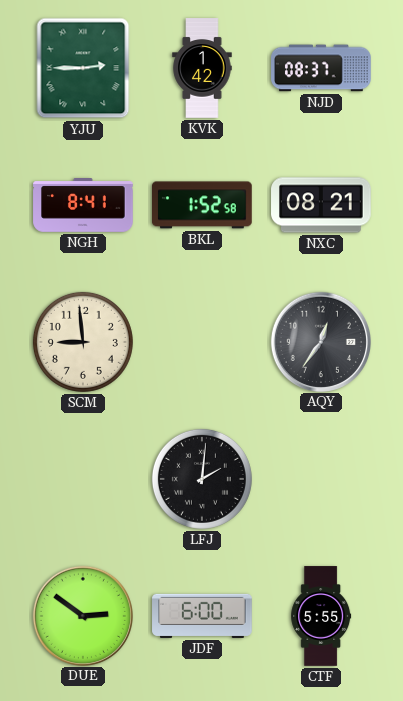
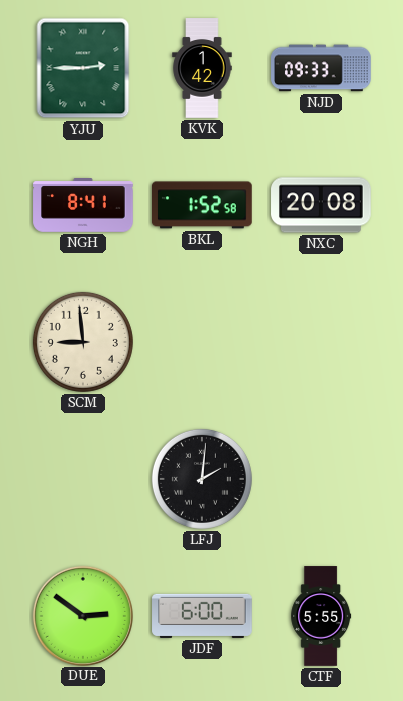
NJD: 08:37 -> 09:33 (321, 68)
NXC: 08:21 -> 20:08 (321, 205)
AQY: 12:36 -> none (320, 341)
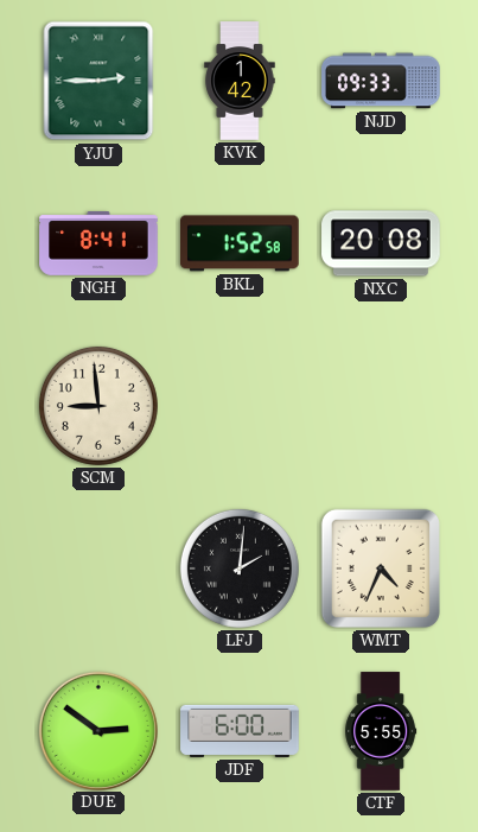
WMT: none -> 4:34 (381, 569)
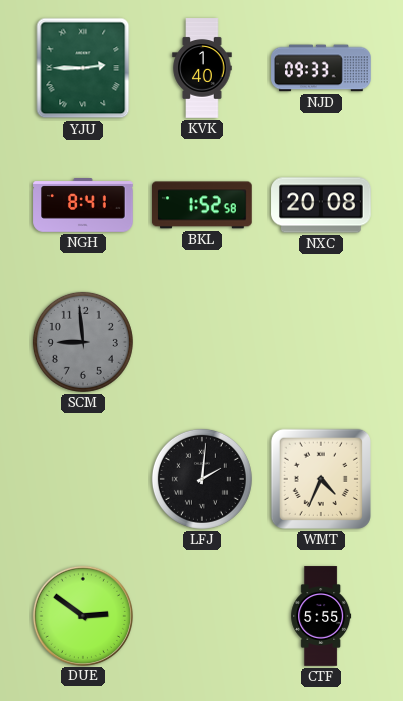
KVK: 1:42 -> 1:40 (202, 68)
SCM dial: cream -> grey (83, 342)
JDF: 6:00 -> none (240, 731)
